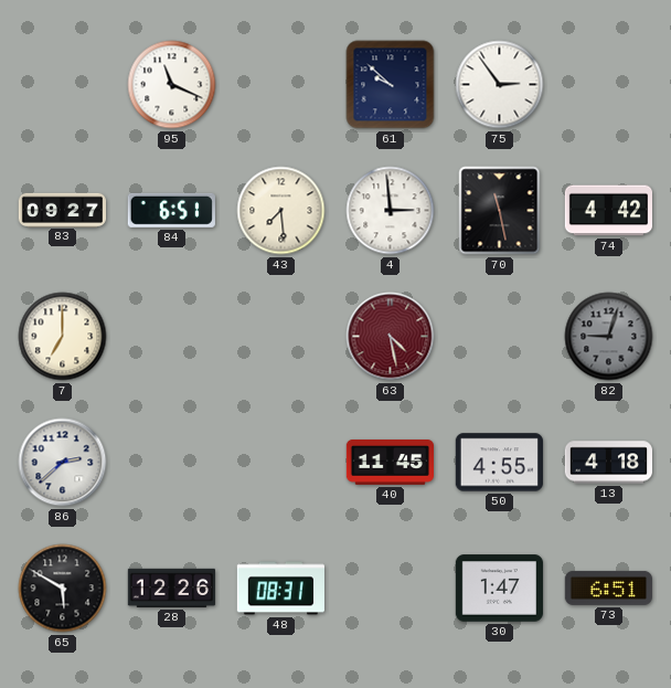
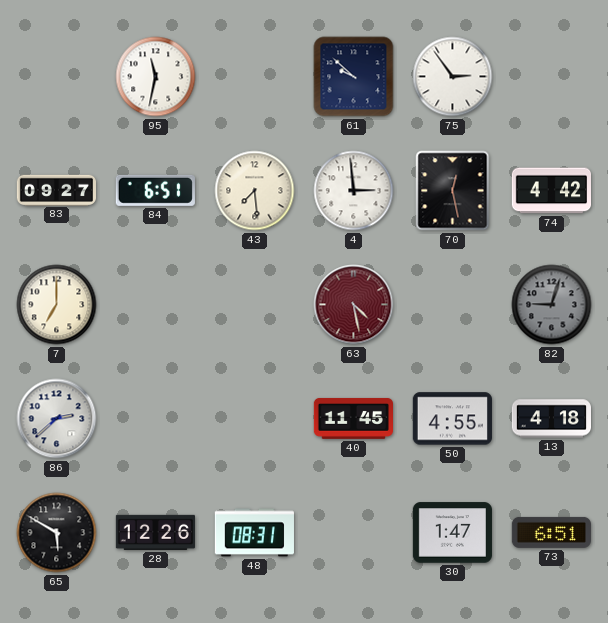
95: 11:19 -> 11:32 (156, 77)
70: 11:28 -> 12:28 (453, 191)
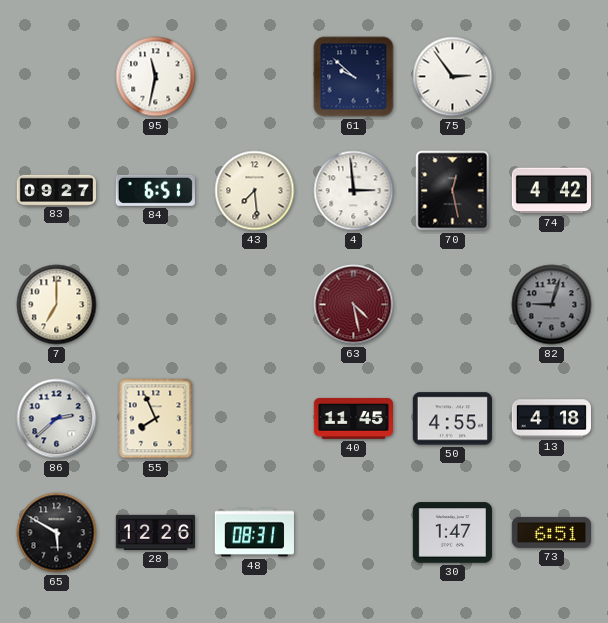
55: none -> 7:56 (156, 419)
